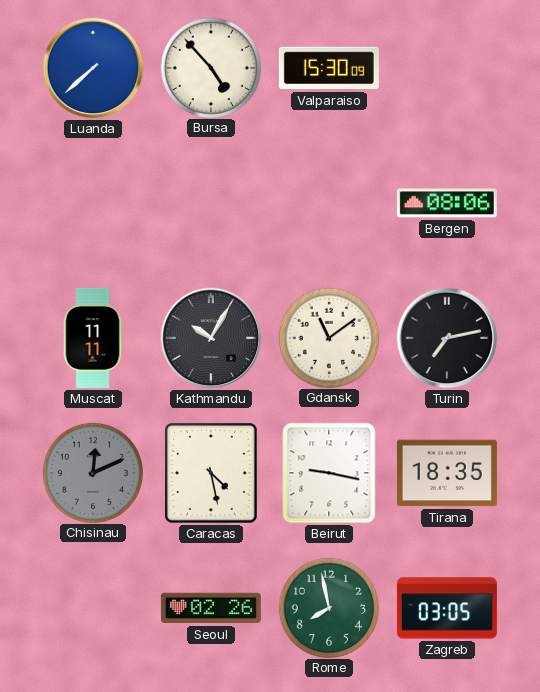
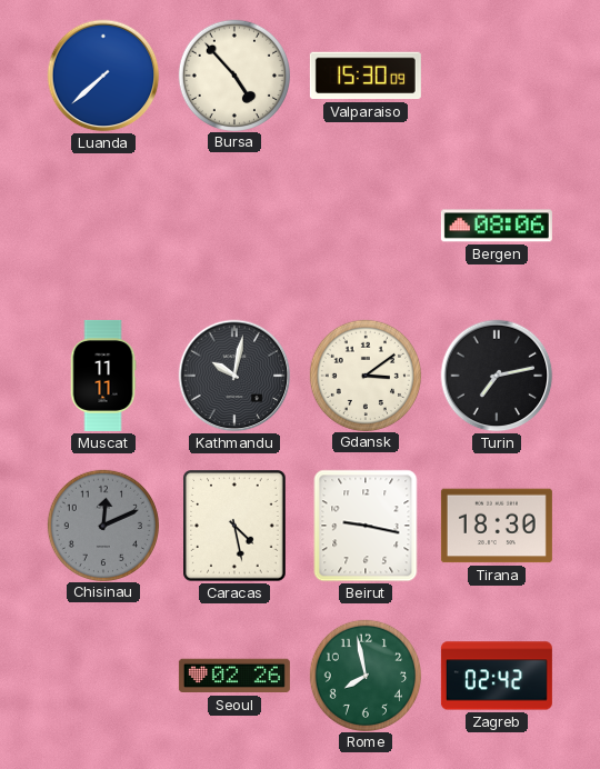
Kathmandu: 10:05 -> 10:02 (234, 376)
Gdansk: 11:09 -> 3:09 (364, 374)
Tirana: 18:35 -> 18:30 (497, 526)
Zagreb: 03:05 -> 02:42 (497, 676)
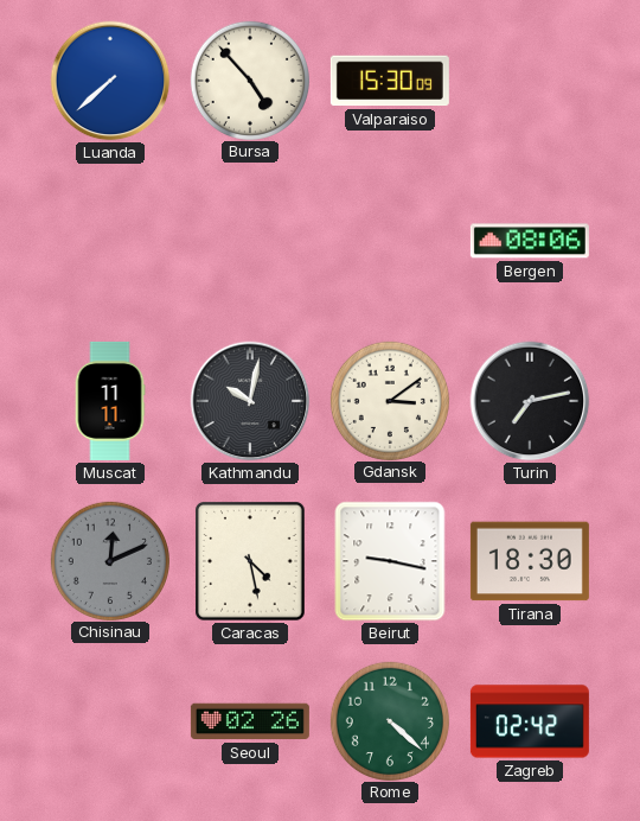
Rome: 7:58 -> 4:22 (389, 720)
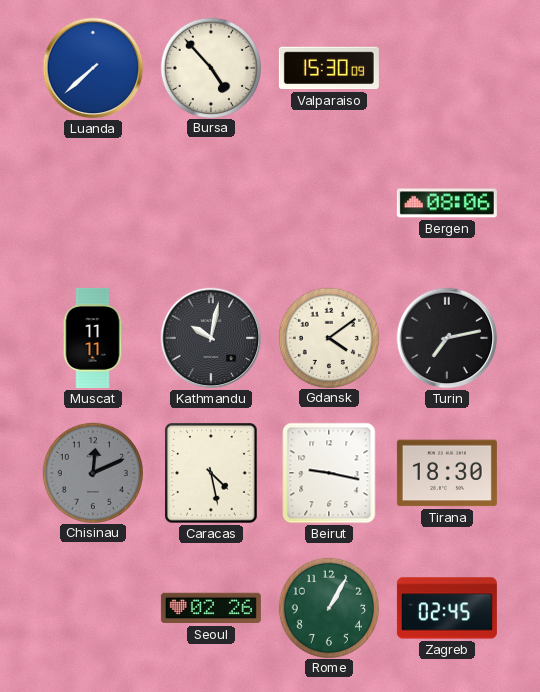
Gdansk: 3:09 -> 4:09 (328, 337)
Rome: 4:22 -> 1:05 (328, 607)
Zagreb: 02:42 -> 02:45 (447, 608)
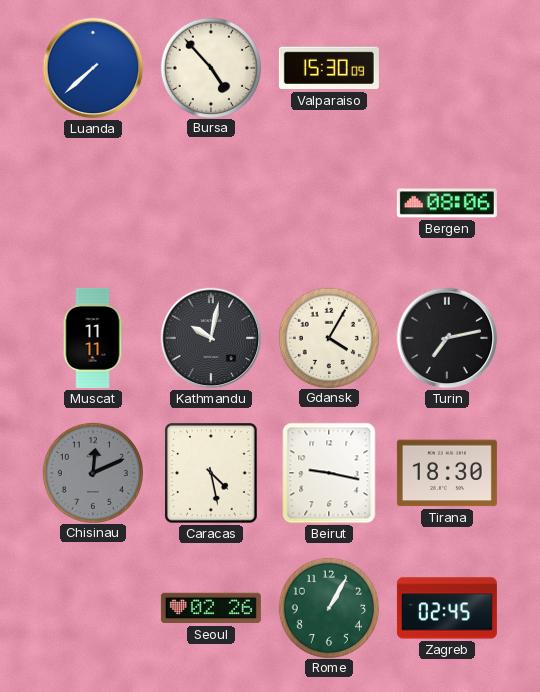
Gdansk: 4:09 -> 4:05 (328, 337)
